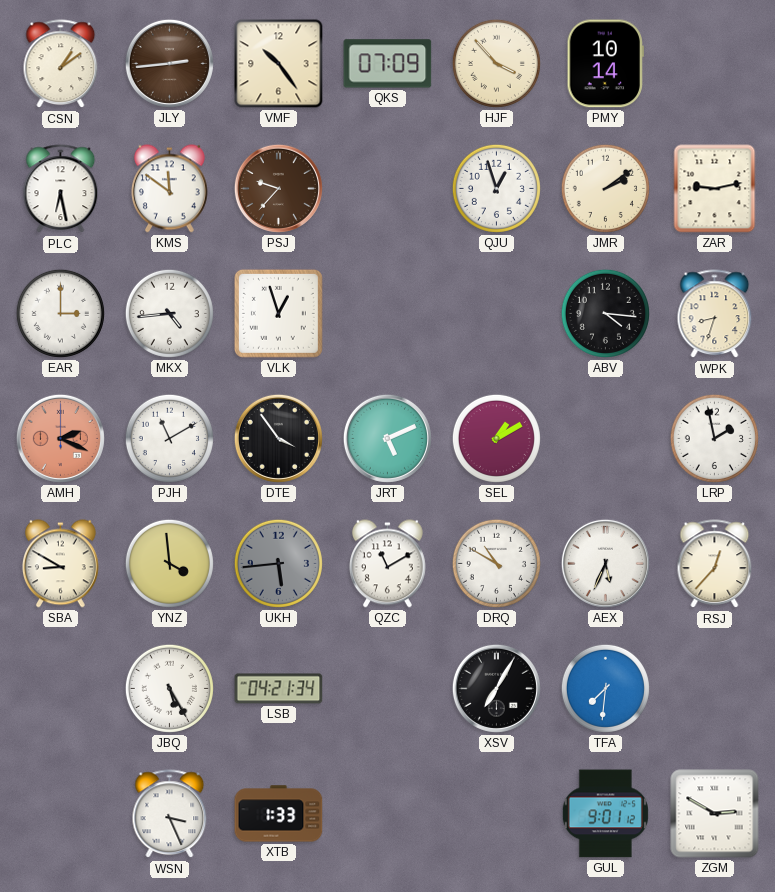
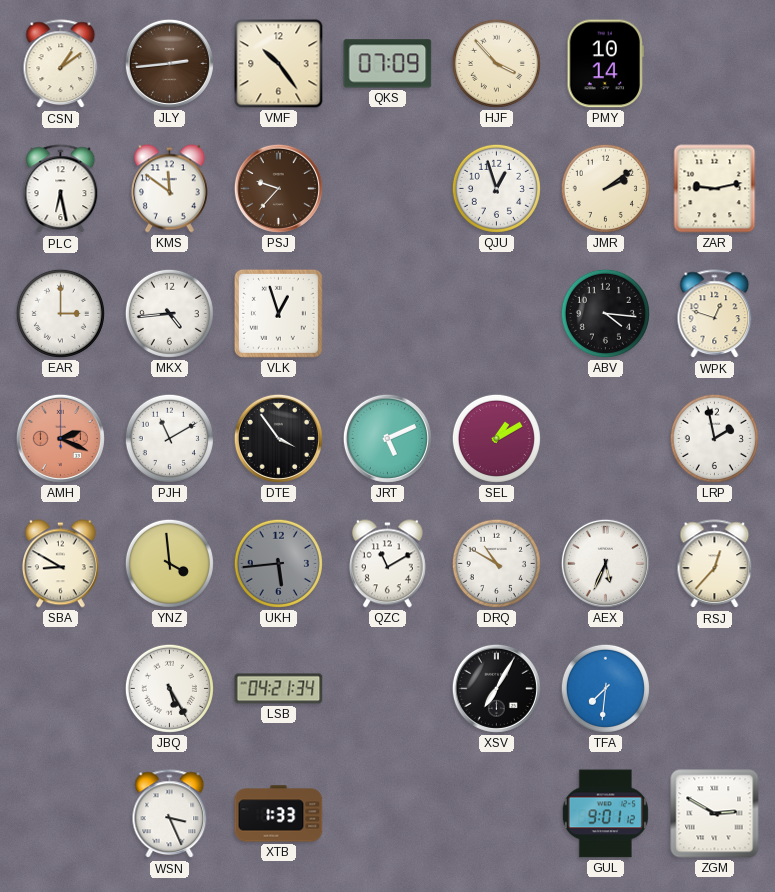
WPK: 8:33 -> 12:48 (715, 314)
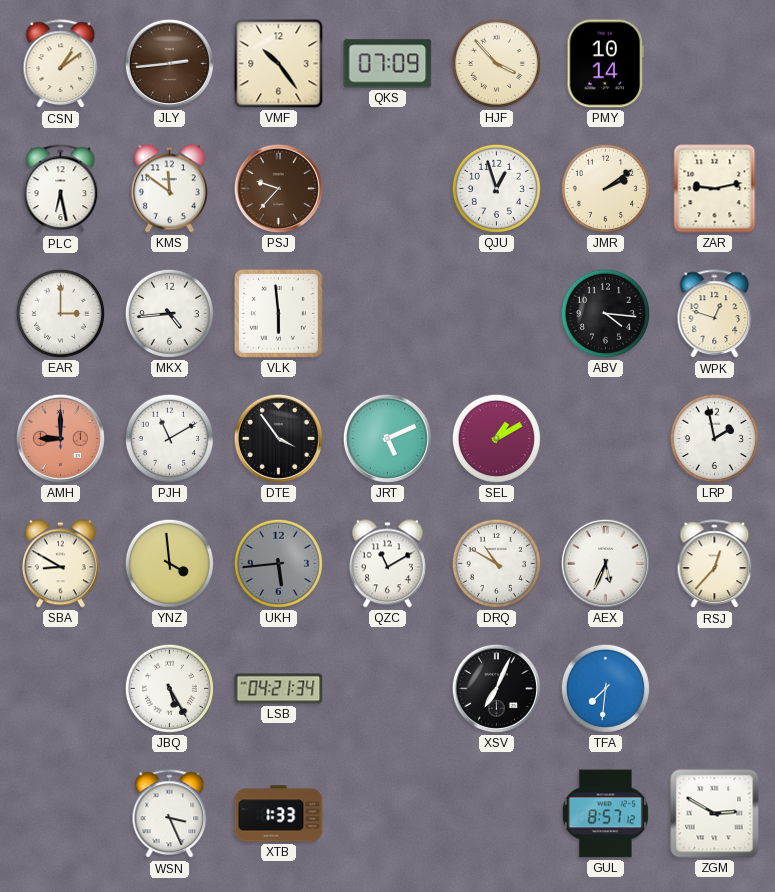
VLK: 12:57 -> 5:59 (278, 313)
AMH: 2:19 -> 9:00 (60, 438)
XSV: 7:05 -> 7:04 (496, 688)
GUL: 9:01 -> 8:57 (605, 814)
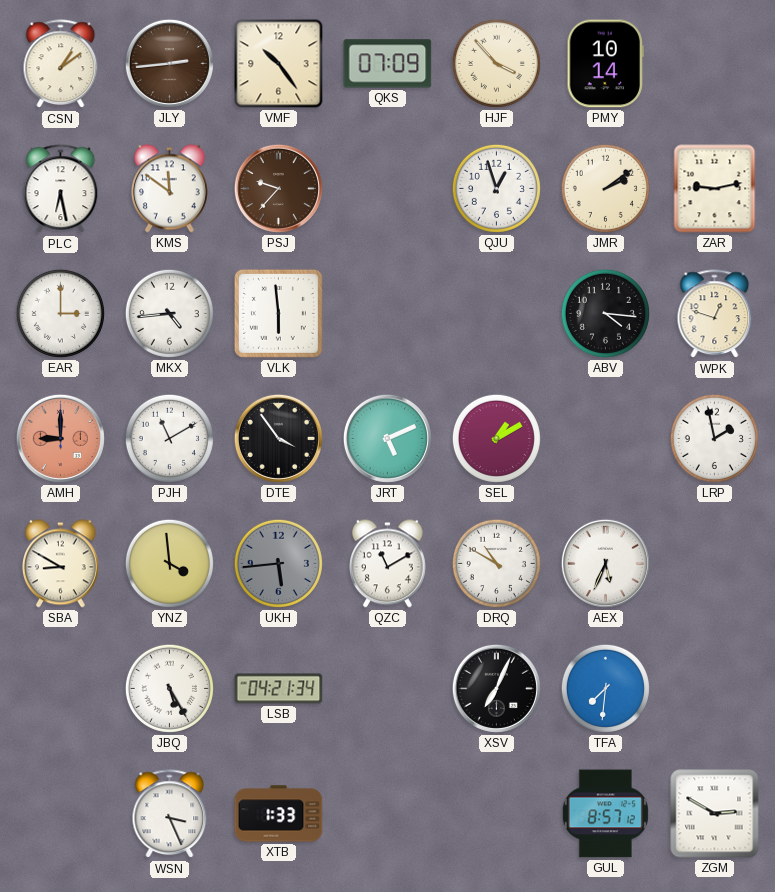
RSJ: 12:37 -> none (715, 564)
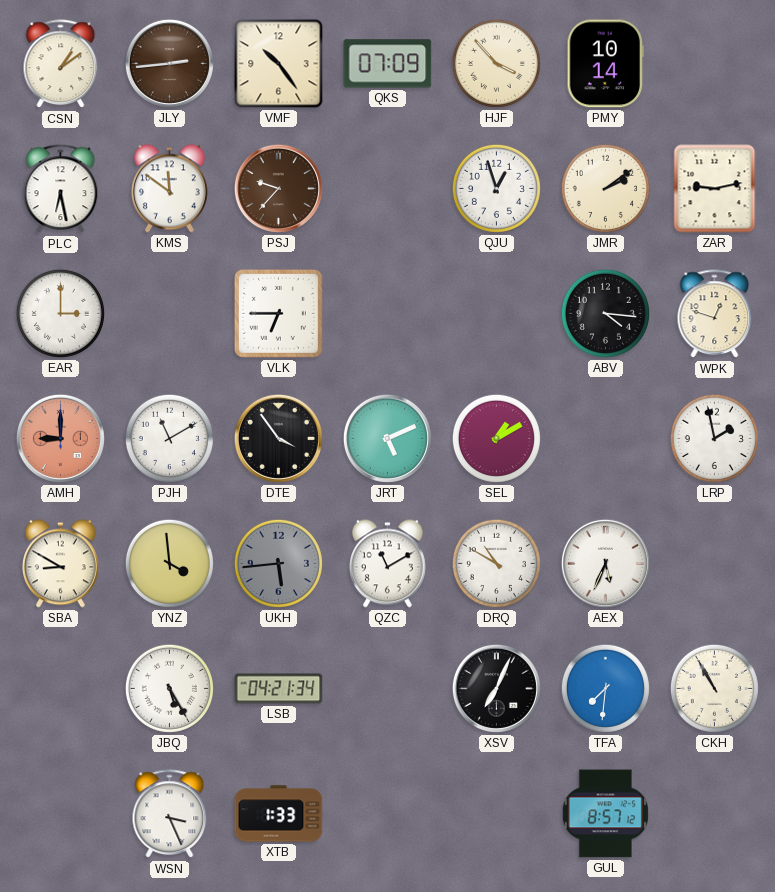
MKX: 4:44 -> none (169, 313)
VLK: 5:59 -> 6:45 (278, 313)
CKH: none -> 10:55 (714, 688)
ZGM: 2:50 -> none (715, 814)
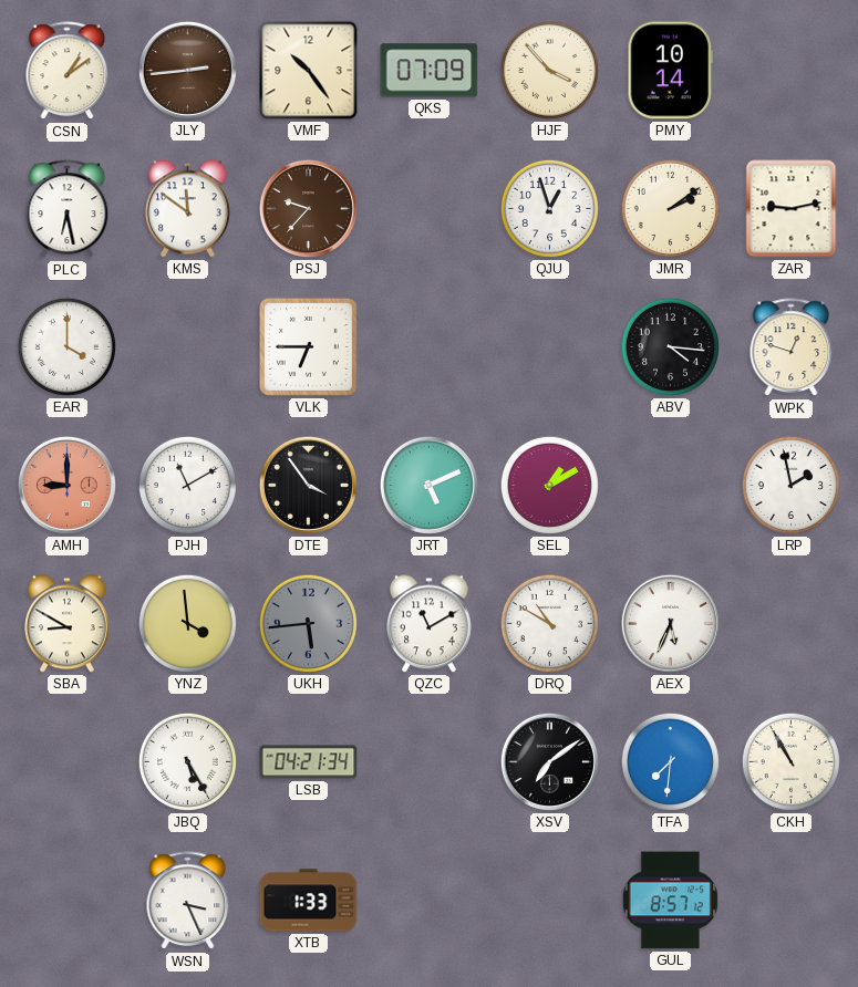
EAR: 3:00 -> 4:00 (66, 346)
XSV: 7:04 -> 7:09 (549, 761)
